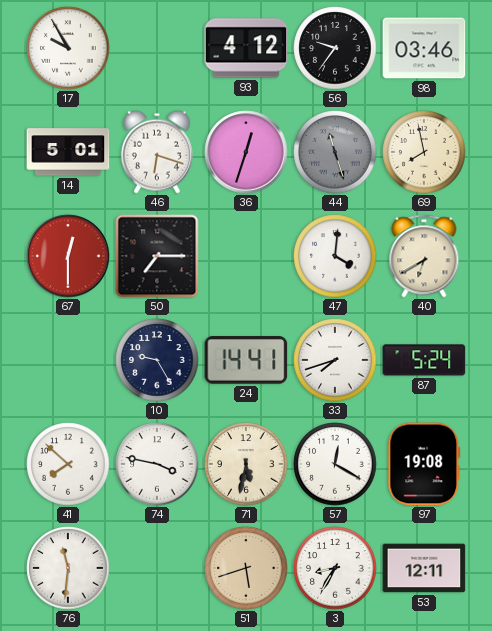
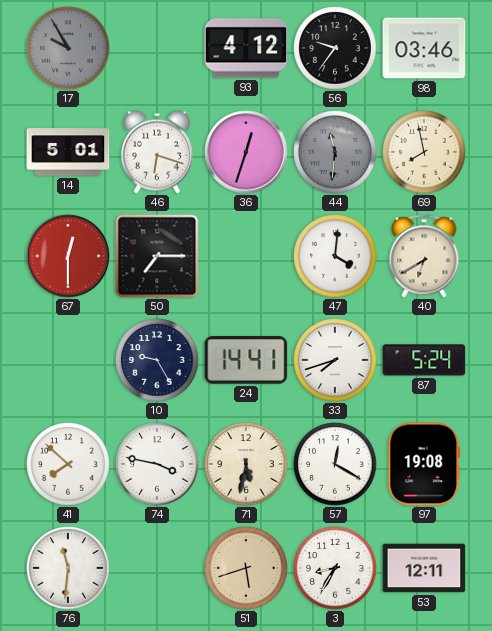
17 dial: white -> grey (68, 48)
44: 11:27 -> 11:31 (335, 152)
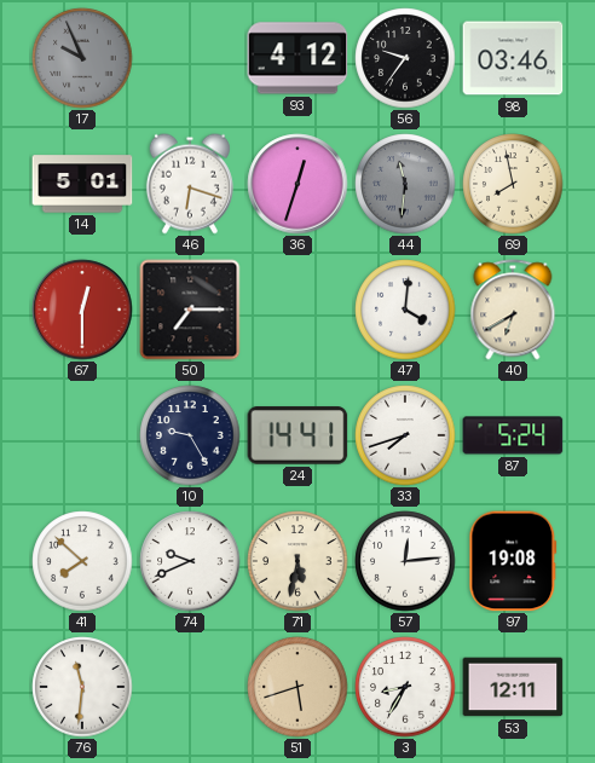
17: 9:55 -> 9:56 (82, 58)
74: 3:47 -> 9:41 (190, 561)
57: 12:20 -> 12:14 (405, 561)
